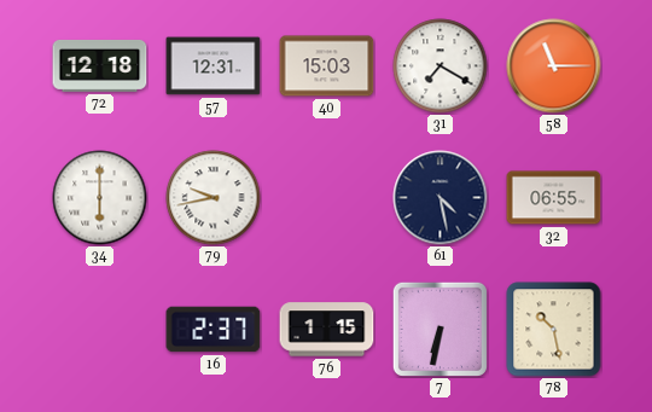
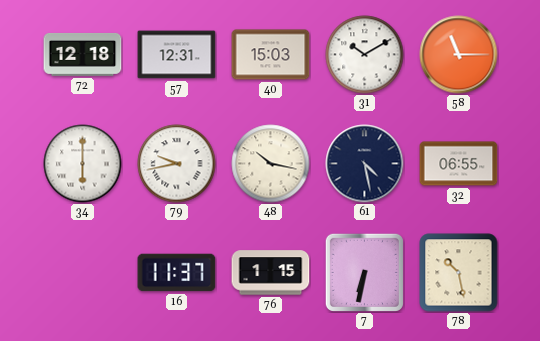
31: 7:20 -> 10:10 (365, 55)
48: none -> 10:17 (271, 164)
16: 2:37 -> 11:37 (177, 273)
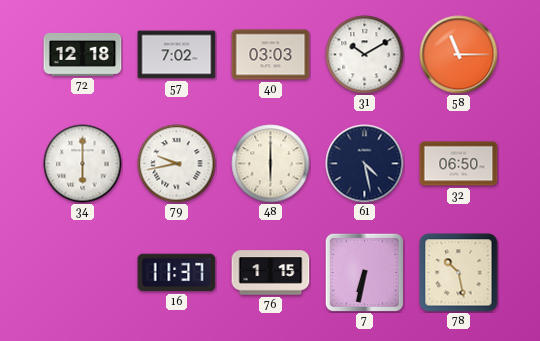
57: 12:31 -> 7:02 (177, 55)
40: 15:03 -> 03:03 (271, 55)
48: 10:17 -> 6:00 (271, 164)
32: 06:55 -> 06:50 (459, 164)
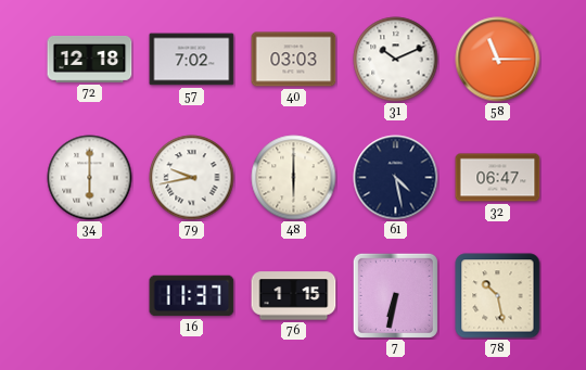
31: 10:10 -> 10:11 (396, 60)
32: 06:50 -> 06:47 (498, 178)
